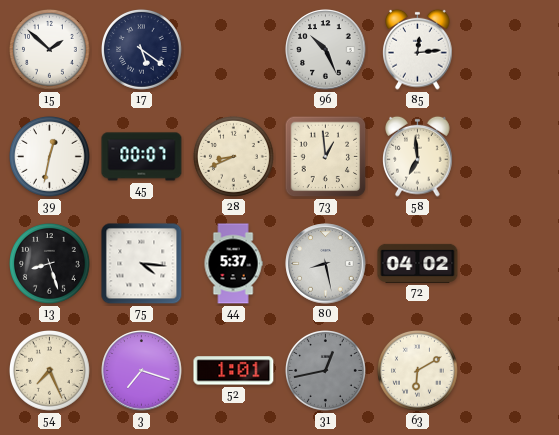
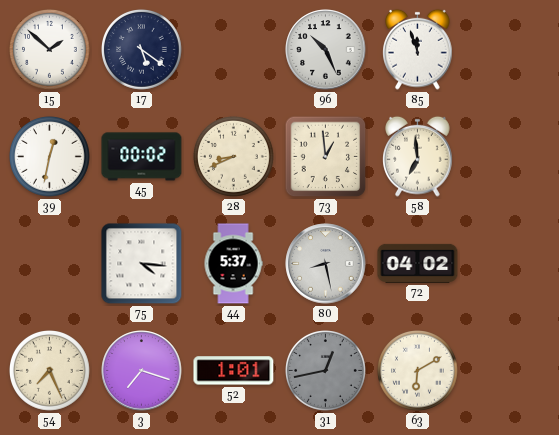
85: 12:14 -> 11:57 (418, 49)
45: 00:07 -> 00:02 (142, 157)
13: 8:27 -> none (50, 264)
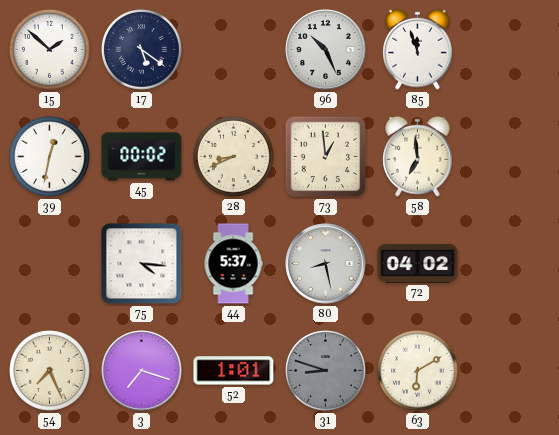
31: 12:43 -> 8:48 (326, 371)
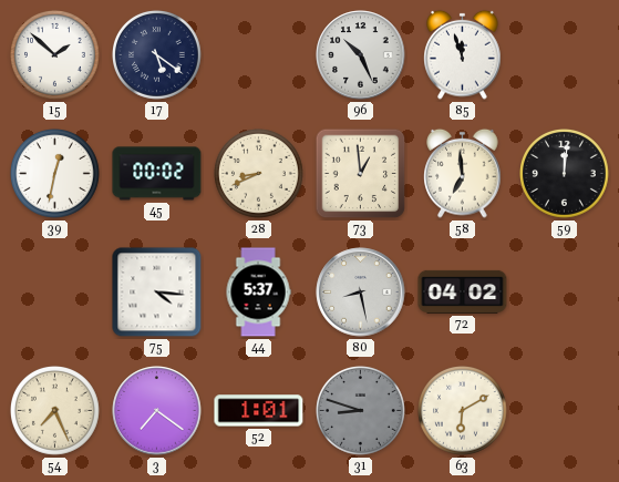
59: none -> 12:01 (565, 174)
3: 7:18 -> 7:21 (157, 411)
